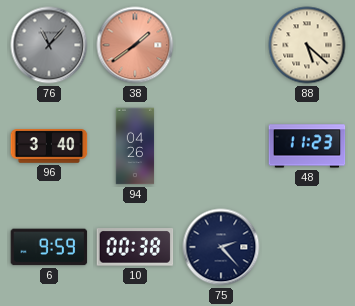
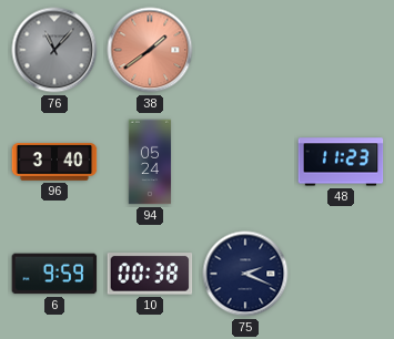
88: 5:22 -> none (307, 45)
94: 04:26 -> 05:24 (150, 162)
75: 2:23 -> 2:19 (245, 274)
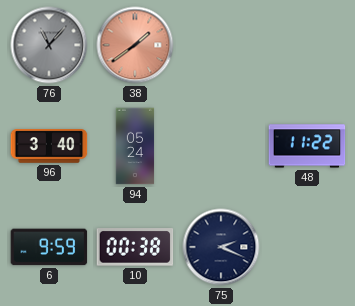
48: 11:23 -> 11:22 (307, 146)
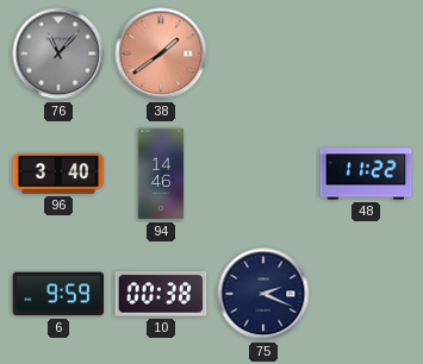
94: 05:24 -> 14:46 (161, 174)
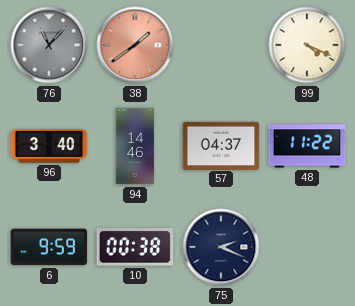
99: none -> 4:19 (307, 45)
57: none -> 04:37 (221, 145)
